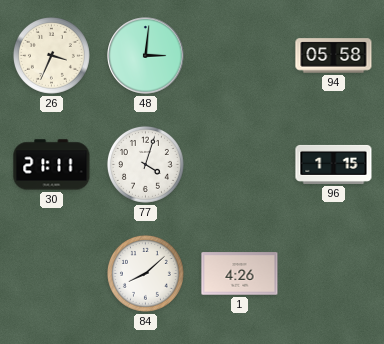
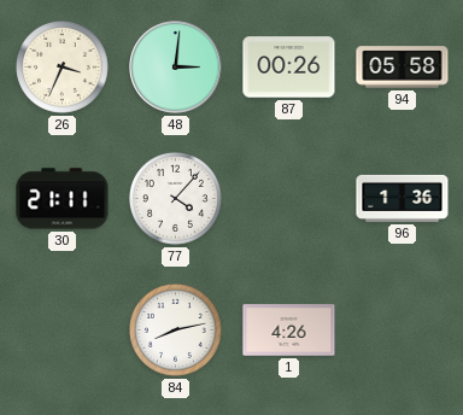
87: none -> 00:26 (289, 68)
77: 4:03 -> 4:07 (175, 198)
96: 1:15 -> 1:36 (403, 198)
84: 8:08 -> 8:13 (175, 329)
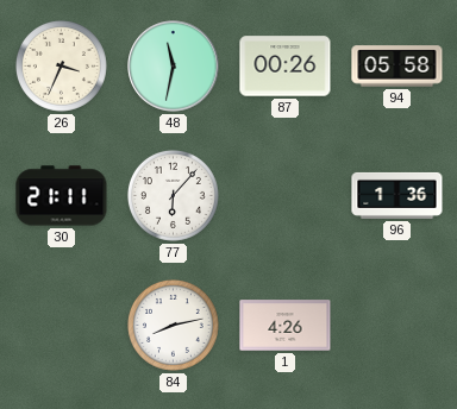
48: 3:01 -> 11:32 (174, 67)
77: 4:07 -> 6:07 (173, 195)
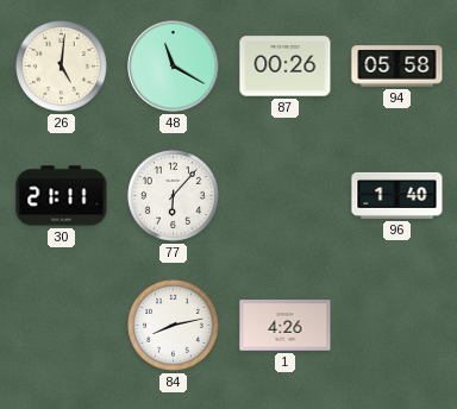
26: 3:34 -> 5:01 (61, 65)
48: 11:32 -> 11:20 (174, 67)
96: 1:36 -> 1:40 (397, 195)
